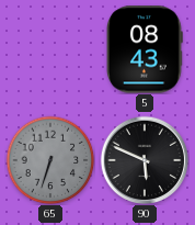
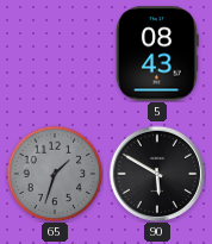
65: 6:33 -> 1:33 (55, 174)
90: 5:49 -> 5:50 (156, 173)
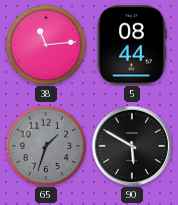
38: none -> 11:14 (46, 45)
5: 08:43 -> 08:44 (133, 45)
